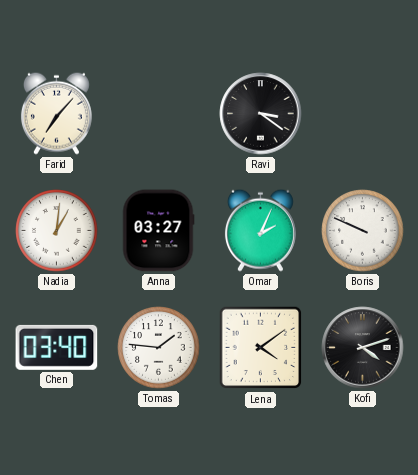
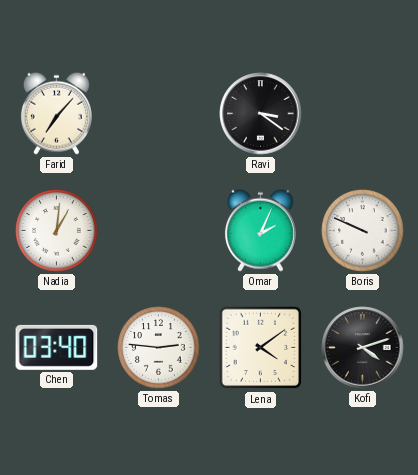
Anna: 03:27 -> none (158, 231)
Tomas: 1:46 -> 2:46 (159, 348)
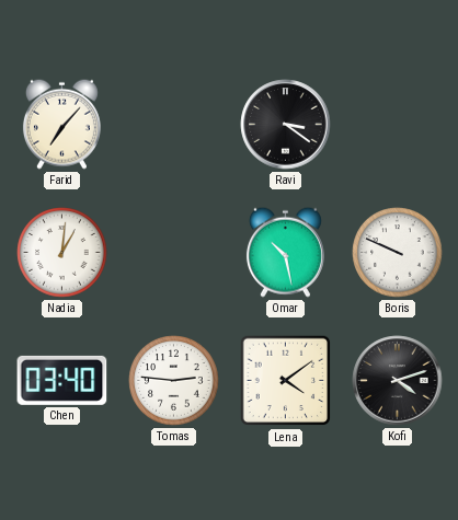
Omar: 2:04 -> 10:28 (285, 252)
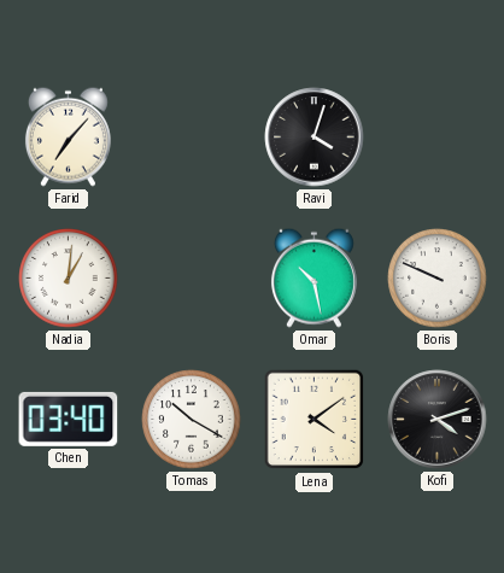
Ravi: 3:21 -> 4:03 (315, 138)
Tomas: 2:46 -> 10:20 (192, 420)
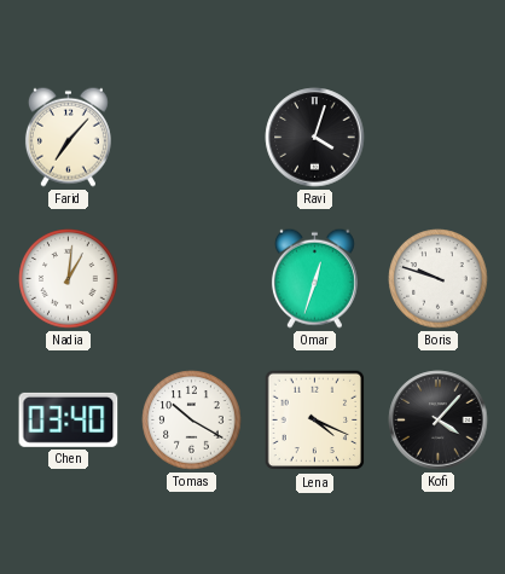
Omar: 10:28 -> 12:33 (314, 278)
Boris: 9:49 -> 9:48 (439, 279)
Lena: 4:09 -> 4:19 (315, 421)
Kofi: 4:12 -> 4:07 (439, 421)
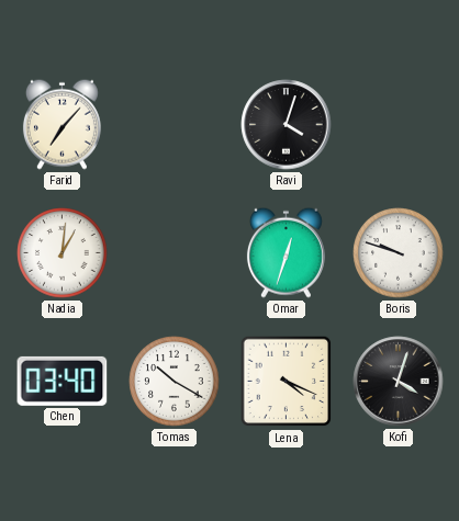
Kofi: 4:07 -> 4:03 (399, 382)
